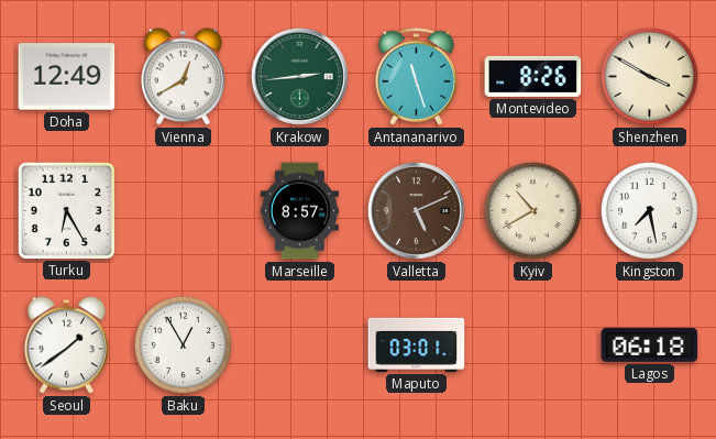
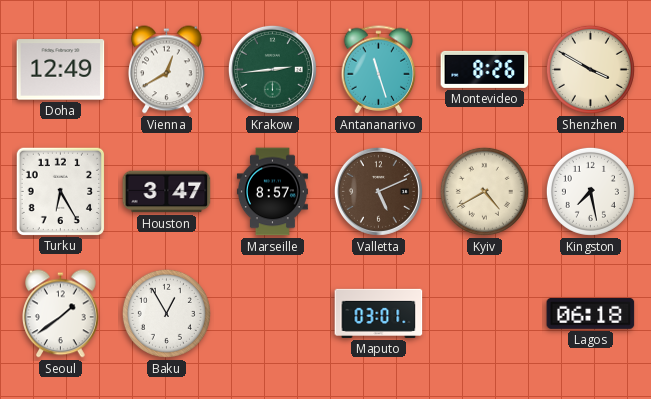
Houston: none -> 3:47 (167, 192)
Kyiv: 10:40 -> 4:40 (484, 191)
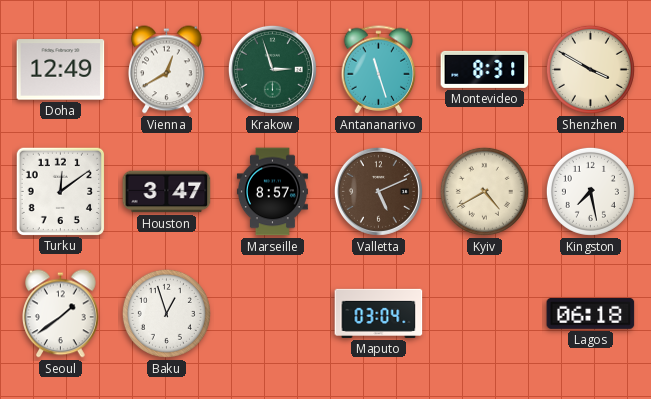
Krakow: 2:44 -> 2:57 (272, 69)
Montevideo: 8:26 -> 8:31 (485, 69)
Turku: 6:25 -> 12:09 (60, 191)
Baku: 12:55 -> 12:57 (166, 313)
Maputo: 03:01 -> 03:04 (379, 313)
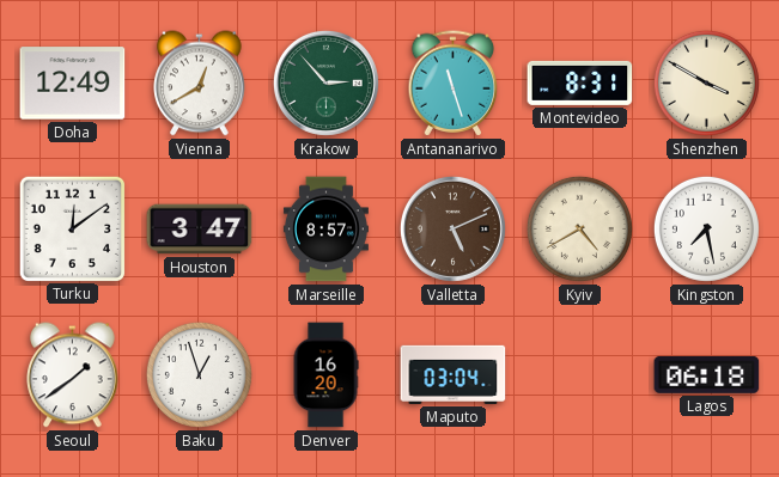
Krakow: 2:57 -> 2:53 (325, 82)
Denver: none -> 16:20 (325, 375)
